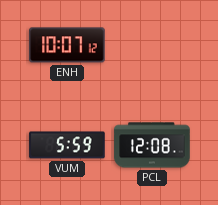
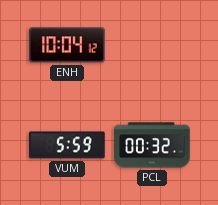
ENH: 10:07 -> 10:04 (67, 45)
PCL: 12:08 -> 00:32 (152, 145)
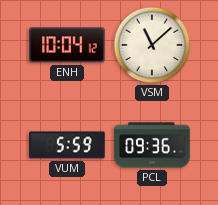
VSM: none -> 11:08 (152, 45)
PCL: 00:32 -> 09:36 (152, 145)
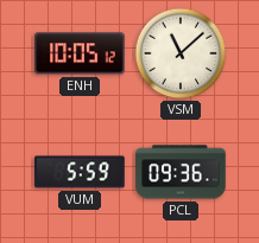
ENH: 10:04 -> 10:05 (80, 53)
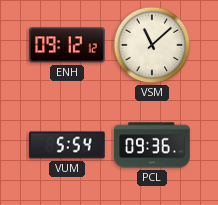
ENH: 10:05 -> 09:12 (67, 45)
VUM: 5:59 -> 5:54 (67, 145)
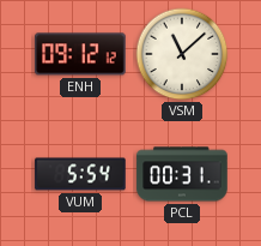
PCL: 09:36 -> 00:31 (182, 174)
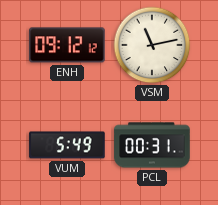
VSM: 11:08 -> 11:13 (152, 45)
VUM: 5:54 -> 5:49 (67, 145)
